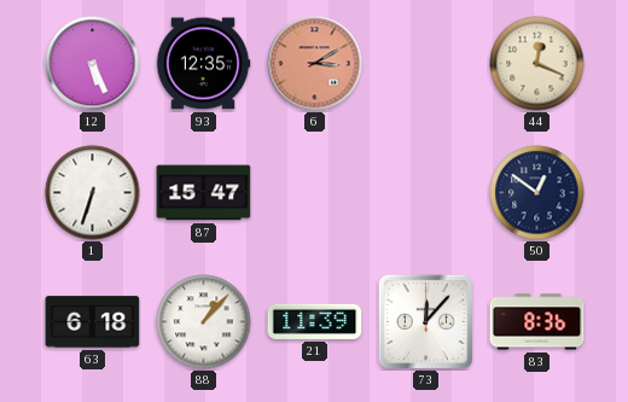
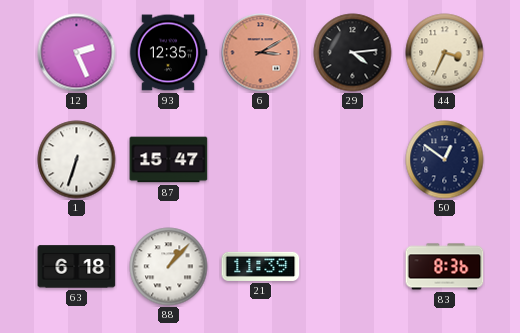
12: 5:26 -> 2:26 (77, 53)
29: none -> 4:14 (353, 53)
44: 12:19 -> 3:34 (445, 53)
73: 12:07 -> none (425, 321)
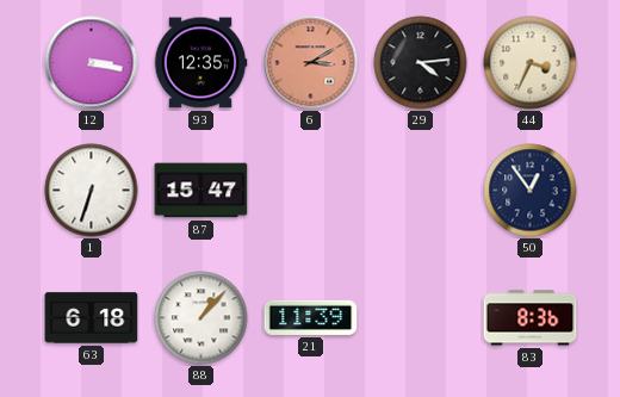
12: 2:26 -> 3:17 (92, 63)
50: 12:51 -> 12:54 (531, 191)
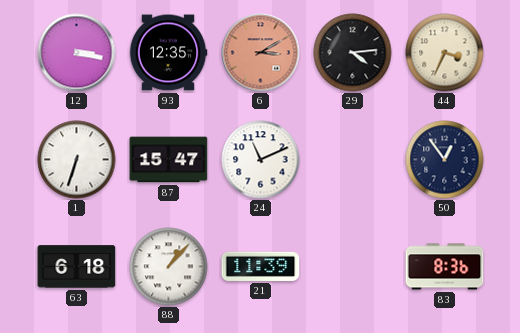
24: none -> 11:11 (261, 160)
